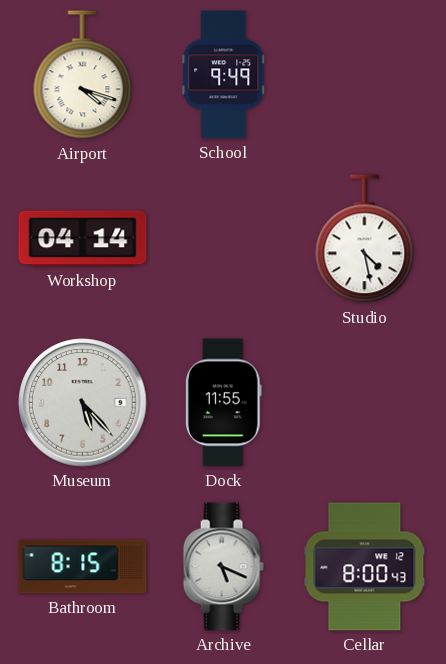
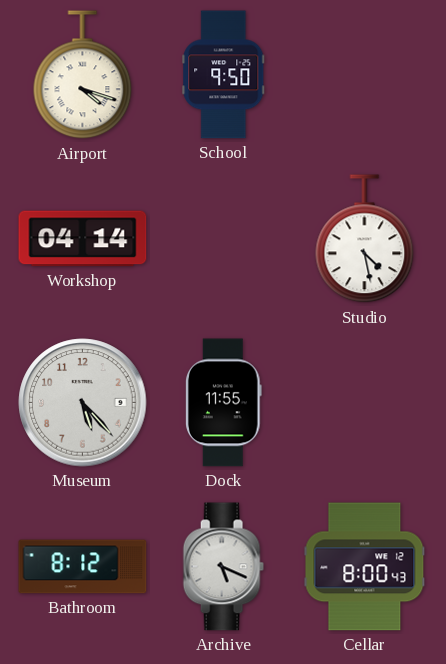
School: 9:49 -> 9:50 (224, 75)
Bathroom: 8:15 -> 8:12 (83, 567)
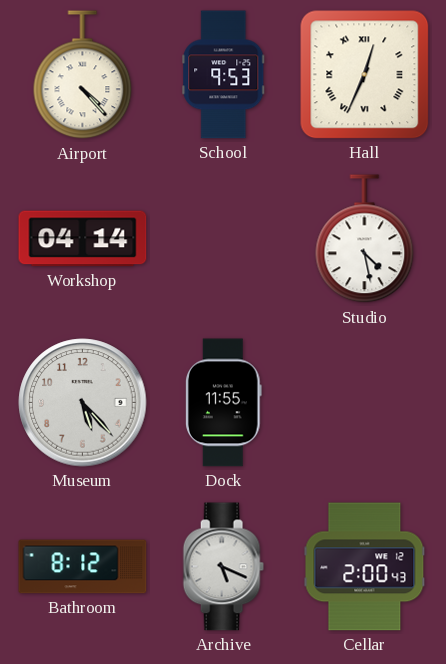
Airport: 4:18 -> 4:23 (83, 75)
School: 9:50 -> 9:53 (224, 75)
Hall: none -> 12:34 (365, 75)
Cellar: 8:00 -> 2:00 (365, 567)
